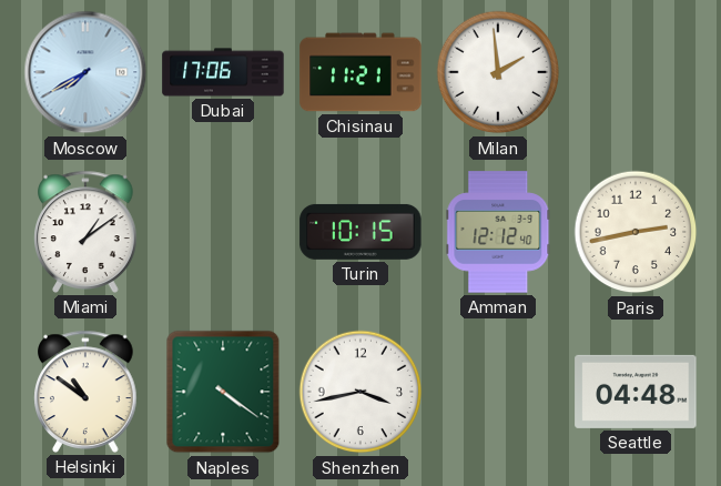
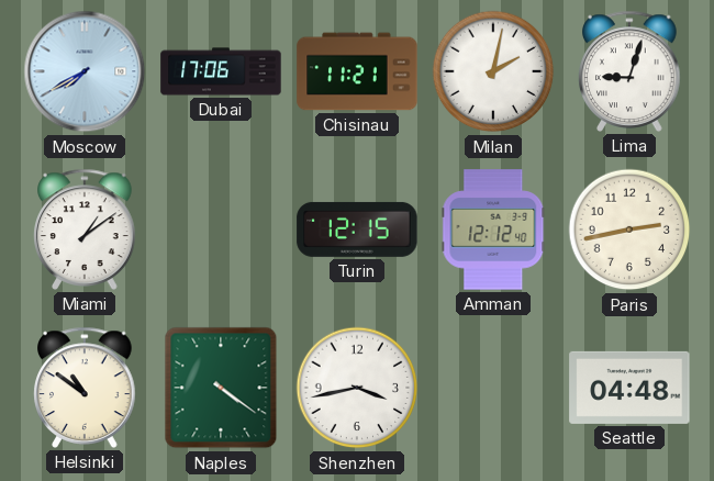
Milan: 1:59 -> 2:02 (493, 71)
Lima: none -> 9:03 (629, 71)
Turin: 10:15 -> 12:15 (357, 230)
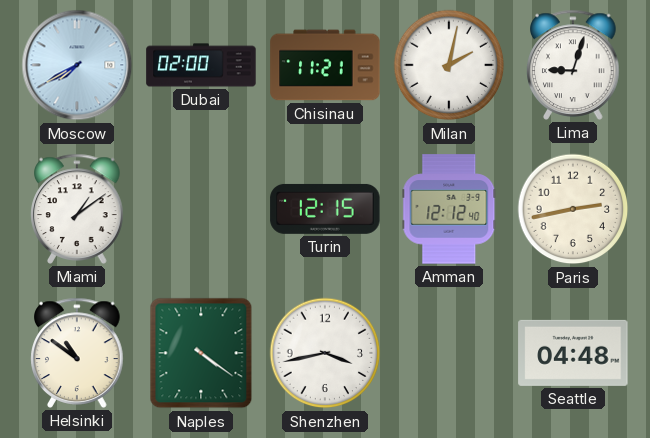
Dubai: 17:06 -> 02:00 (201, 65)
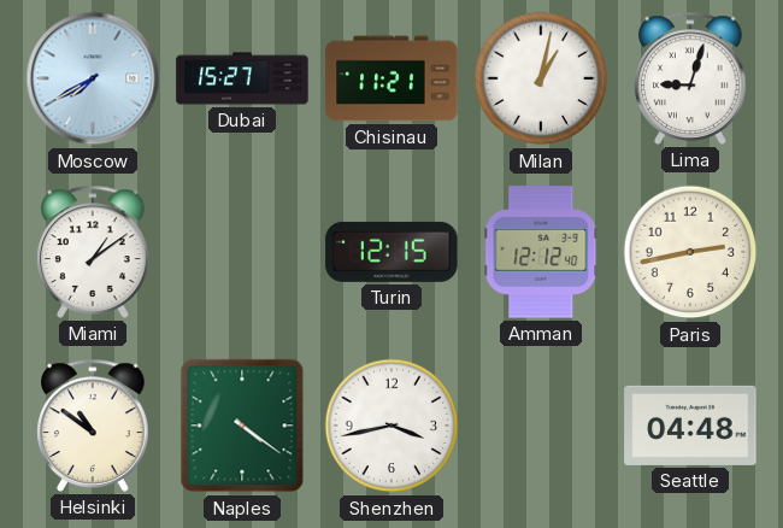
Dubai: 02:00 -> 15:27 (242, 78)
Milan: 2:02 -> 1:02 (541, 78)
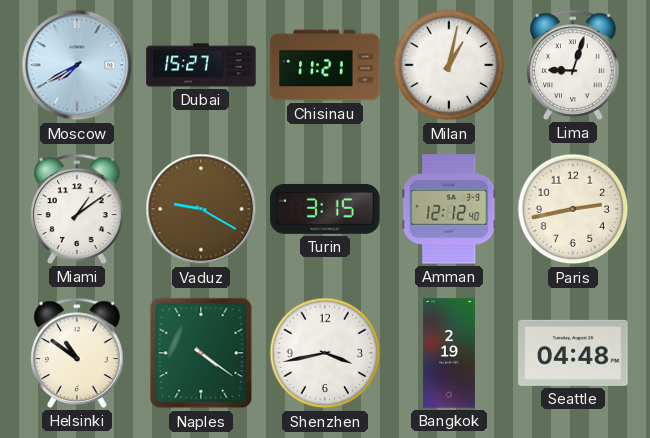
Vaduz: none -> 9:20 (201, 209)
Turin: 12:15 -> 3:15 (325, 209)
Bangkok: none -> 2:19 (449, 353)
